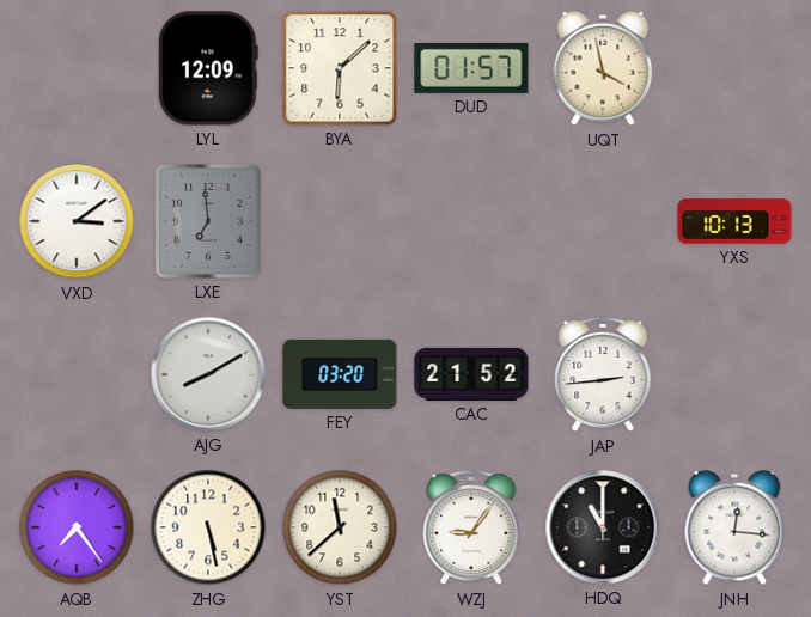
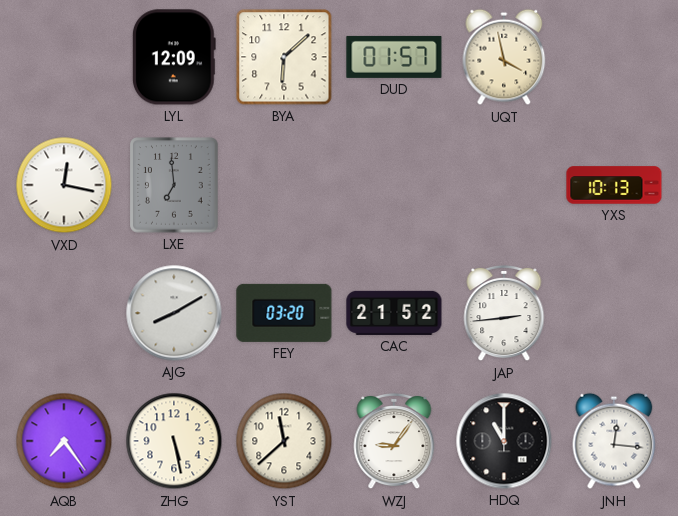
VXD: 3:09 -> 12:17 (64, 185)
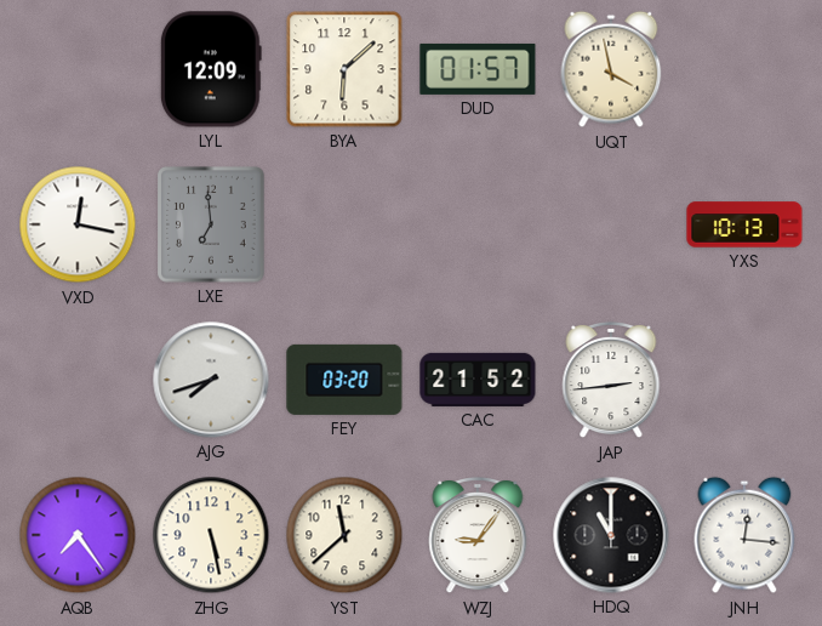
AJG: 8:10 -> 7:42 (211, 380)
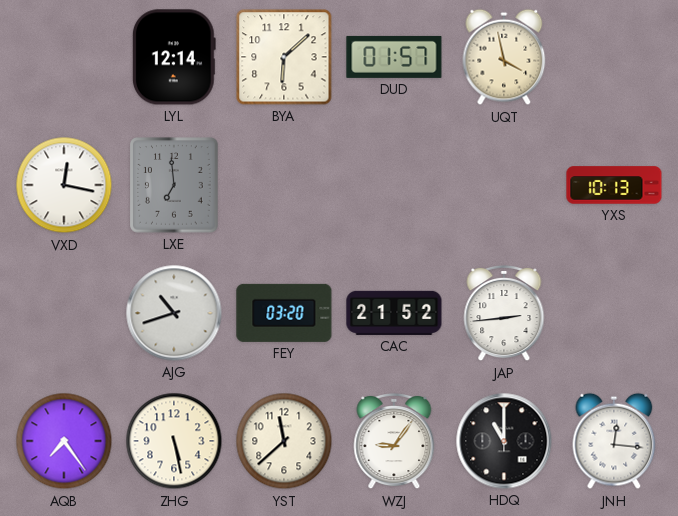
LYL: 12:09 -> 12:14 (174, 57)
AJG: 7:42 -> 10:42 (174, 313)
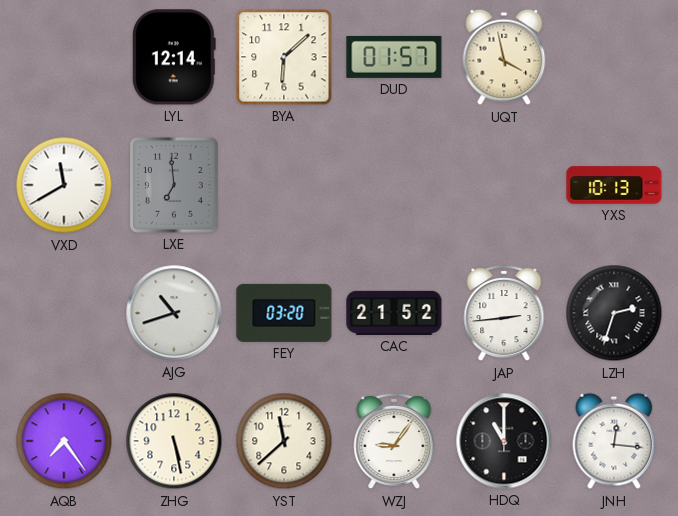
VXD: 12:17 -> 11:40 (64, 185)
LZH: none -> 2:33 (614, 313)
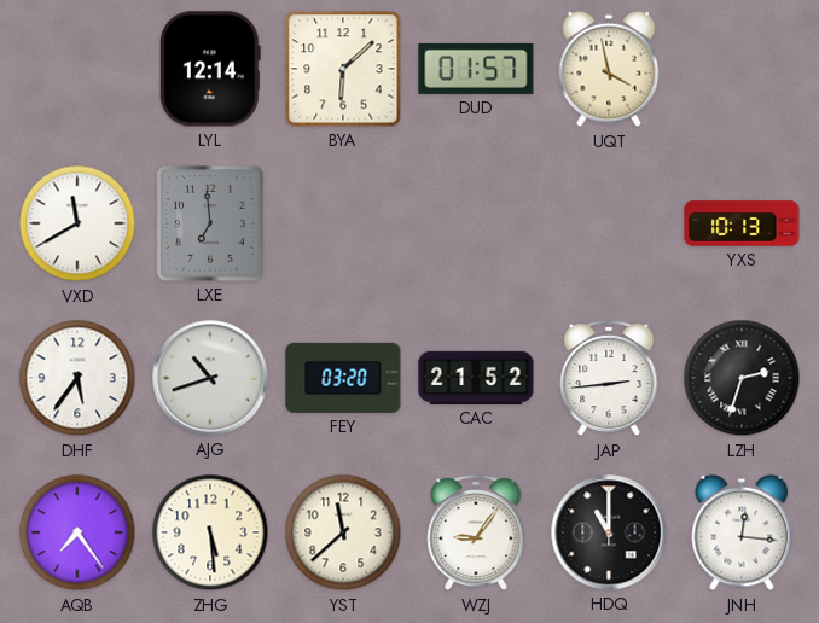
DHF: none -> 5:36 (77, 378)
ZHG: 5:28 -> 5:29 (210, 532)
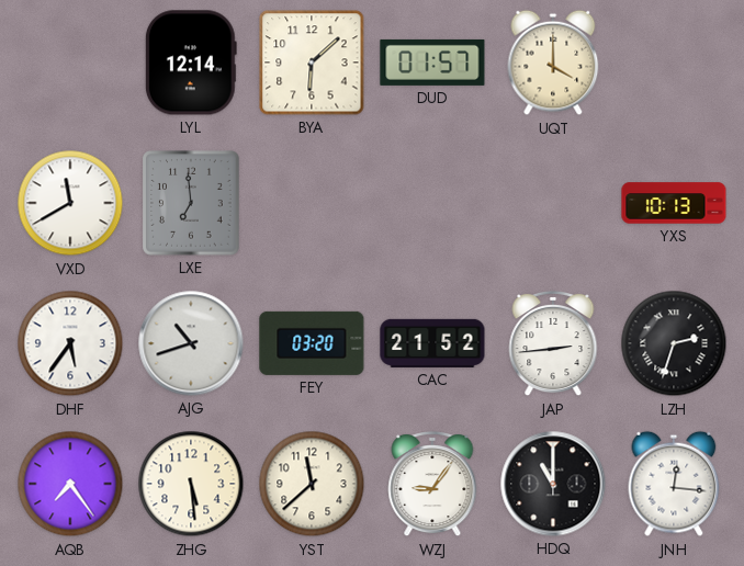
UQT: 3:58 -> 4:00 (553, 63)
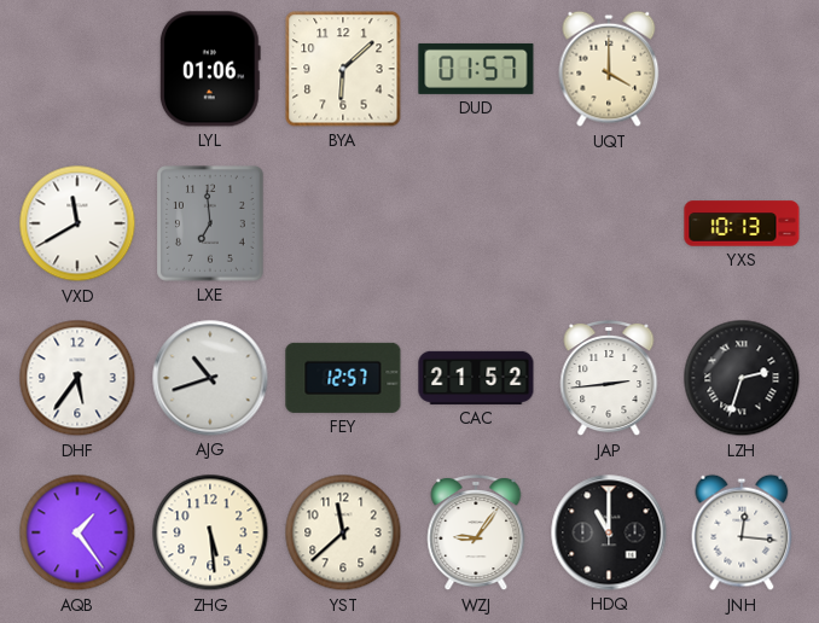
LYL: 12:14 -> 01:06 (210, 69)
FEY: 03:20 -> 12:57 (343, 378)
AQB: 7:24 -> 1:24 (77, 532)
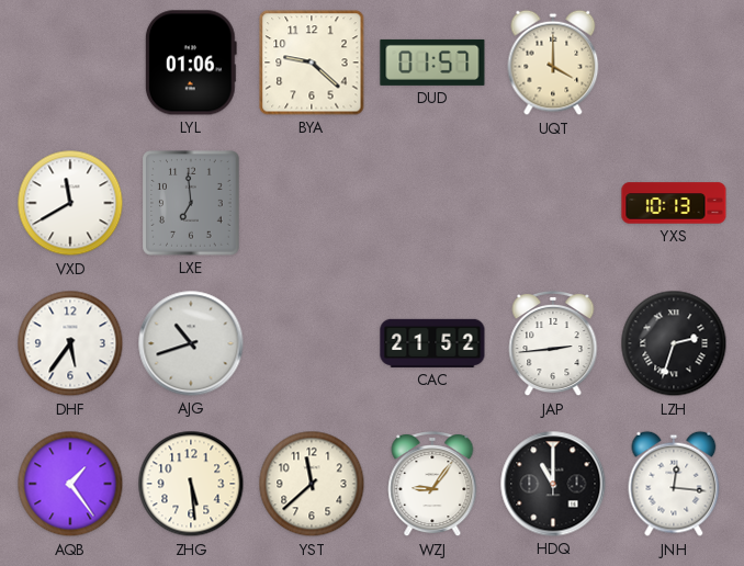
BYA: 6:08 -> 9:22 (312, 63)
FEY: 12:57 -> none (343, 378)
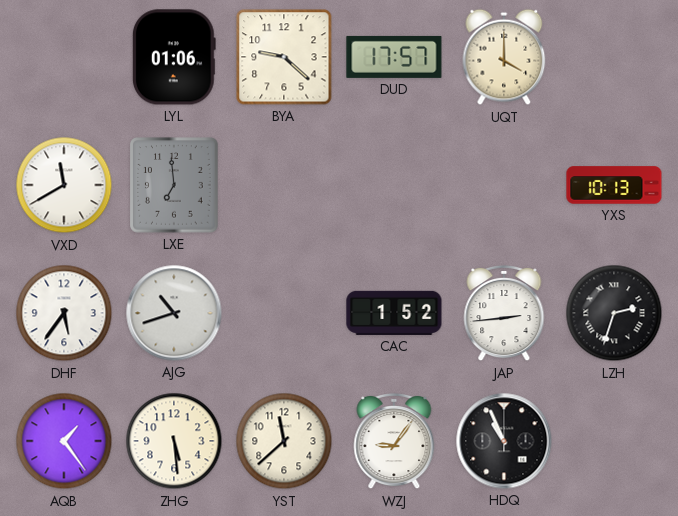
DUD: 01:57 -> 17:57 (394, 57)
CAC: 21:52 -> 1:52 (394, 313)
HDQ: 11:00 -> 10:56 (504, 441)
JNH: 12:16 -> none (674, 484)
